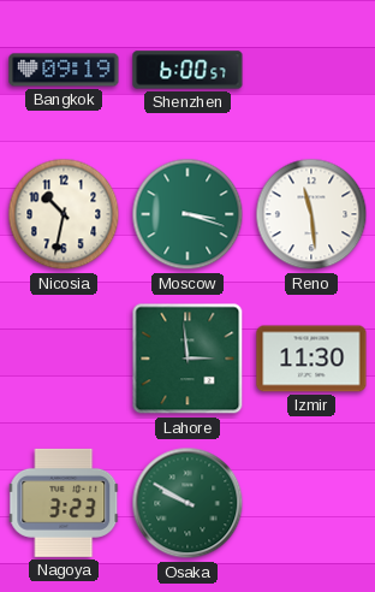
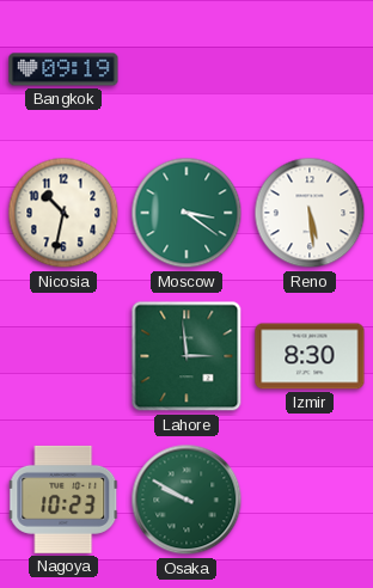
Shenzhen: 6:00 -> none (187, 70)
Moscow: 3:18 -> 3:21 (186, 213)
Reno: 11:29 -> 5:29 (310, 213)
Izmir: 11:30 -> 8:30 (310, 356)
Nagoya: 3:23 -> 10:23 (63, 500)
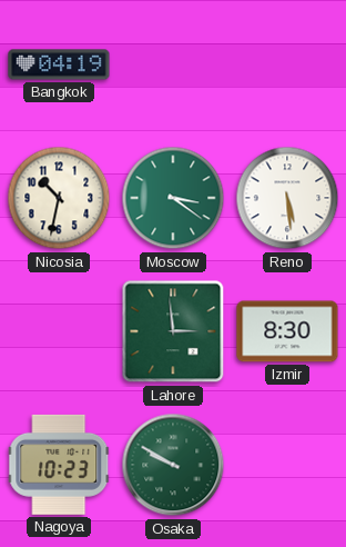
Bangkok: 09:19 -> 04:19 (59, 64)
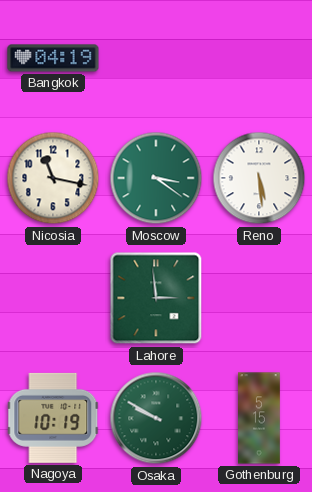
Nicosia: 10:32 -> 11:17 (53, 178)
Izmir: 8:30 -> none (287, 331)
Nagoya: 10:23 -> 10:19 (53, 418)
Gothenburg: none -> 5:15 (259, 418)
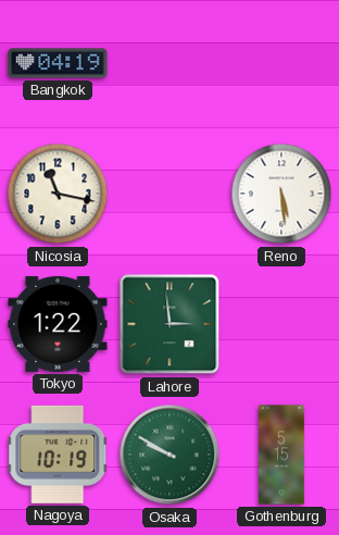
Moscow: 3:21 -> none (156, 178)
Tokyo: none -> 1:22 (58, 324)
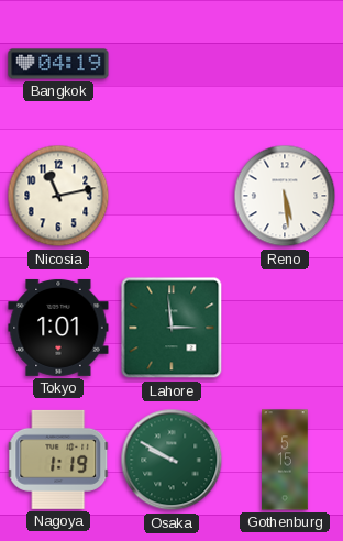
Nicosia: 11:17 -> 11:13 (58, 196)
Tokyo: 1:22 -> 1:01 (58, 328)
Nagoya: 10:19 -> 1:19 (58, 460)
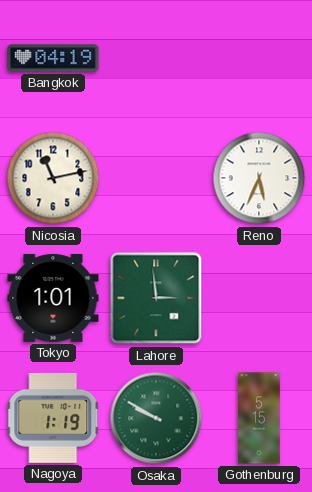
Reno: 5:29 -> 5:34 (259, 178)
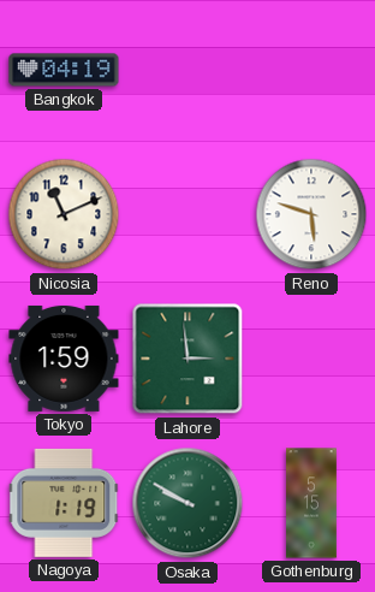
Nicosia: 11:13 -> 11:11 (64, 214)
Reno: 5:34 -> 5:48 (311, 214)
Tokyo: 1:01 -> 1:59 (64, 359)
